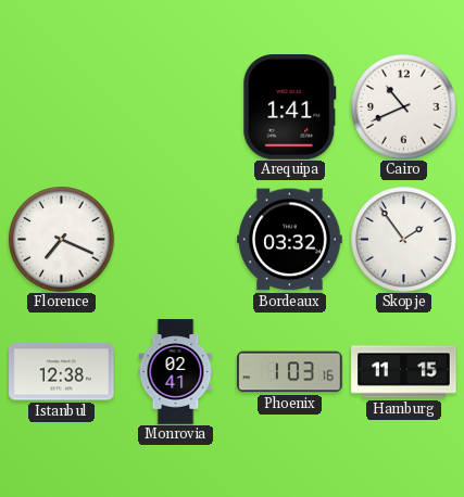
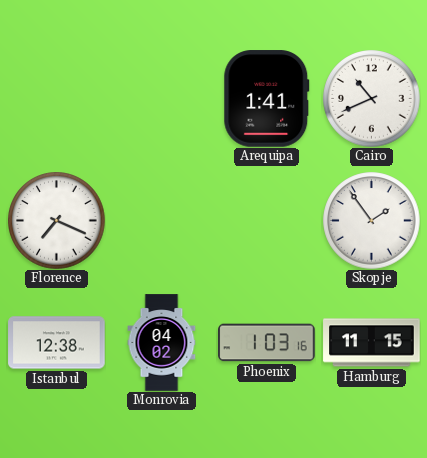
Bordeaux: 03:32 -> none (290, 240)
Monrovia: 02:41 -> 04:02 (162, 343)
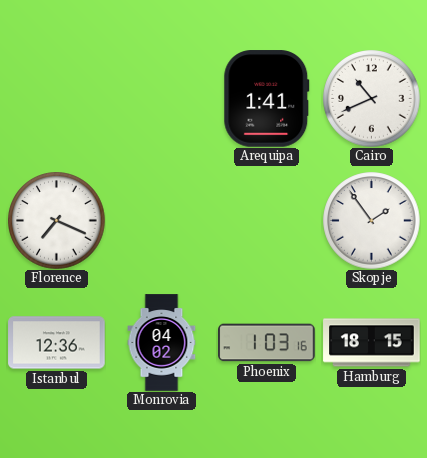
Istanbul: 12:38 -> 12:36 (57, 343)
Hamburg: 11:15 -> 18:15 (372, 343)
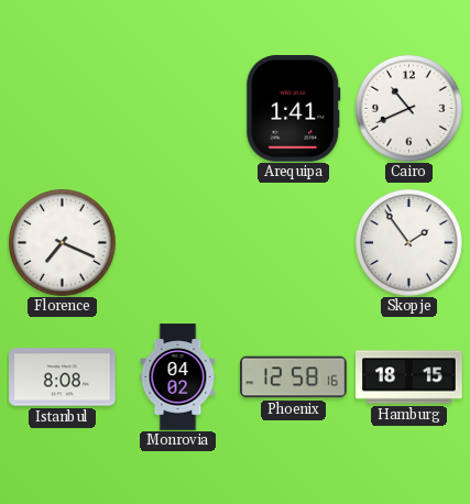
Istanbul: 12:36 -> 8:08 (63, 377)
Phoenix: 1:03 -> 12:58 (294, 377)
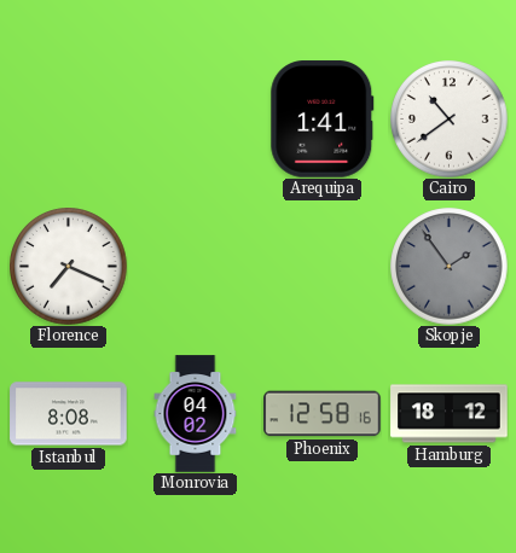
Cairo: 10:41 -> 10:39 (450, 120)
Skopje dial: white -> grey (450, 267)
Hamburg: 18:15 -> 18:12 (450, 414)
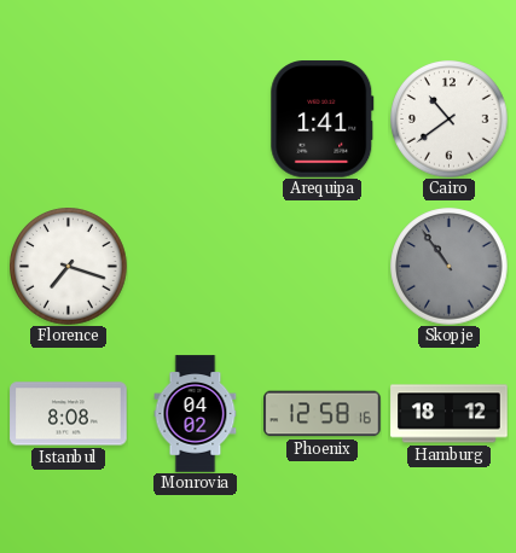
Florence: 7:19 -> 7:18 (69, 267)
Skopje: 1:54 -> 10:54 (450, 267)
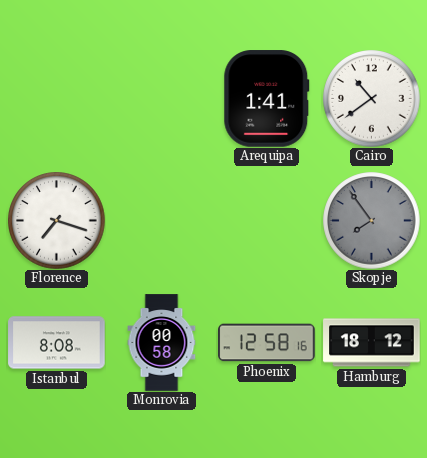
Skopje: 10:54 -> 7:54 (372, 221)
Monrovia: 04:02 -> 00:58 (162, 343)
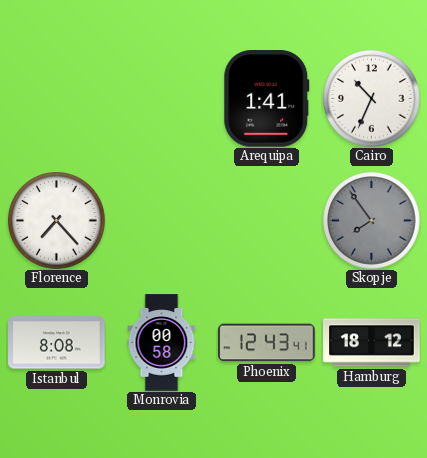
Cairo: 10:39 -> 10:34 (372, 99)
Florence: 7:18 -> 7:23 (57, 221)
Phoenix: 12:58 -> 12:43 (267, 343)
